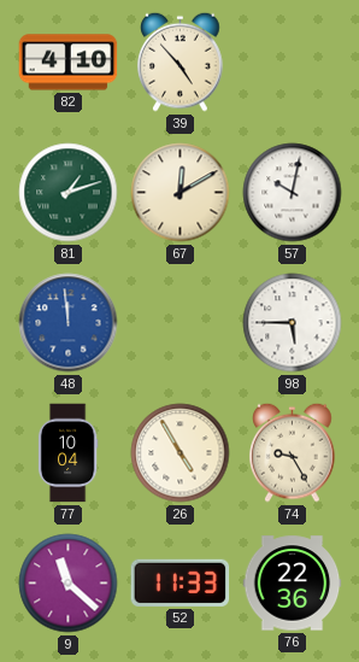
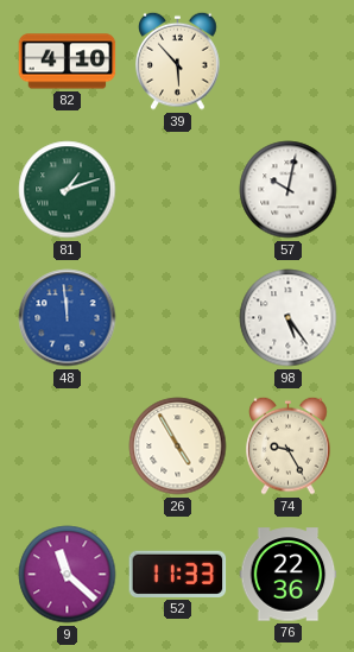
39: 4:53 -> 5:53 (178, 61)
67: 12:10 -> none (181, 193)
98: 5:45 -> 5:24 (289, 318)
77: 10:04 -> none (67, 453)
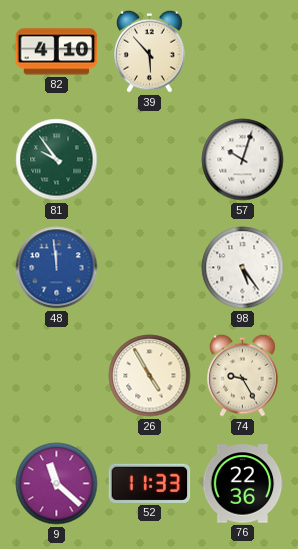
81: 1:12 -> 9:54 (57, 160)
57: 10:02 -> 10:03 (243, 160)
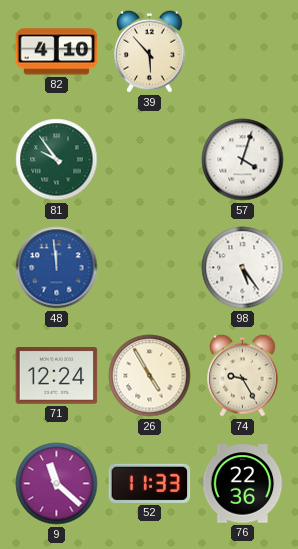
57: 10:03 -> 4:03 (243, 160)
71: none -> 12:24 (57, 376)
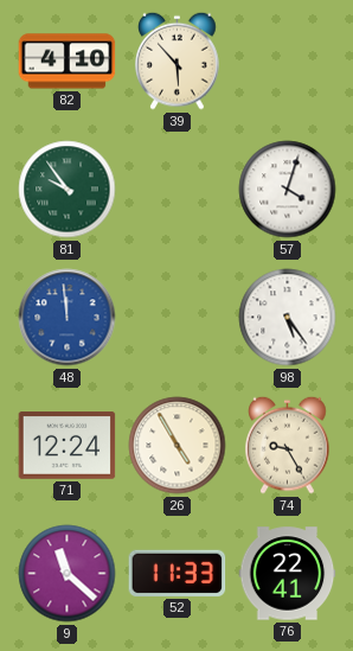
76: 22:36 -> 22:41 (288, 574)
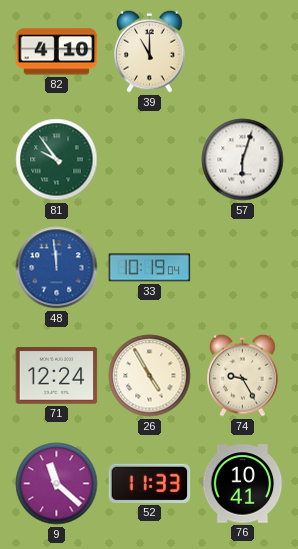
39: 5:53 -> 11:00 (150, 51)
57: 4:03 -> 6:03 (243, 160)
33: none -> 10:19 (150, 268)
98: 5:24 -> none (288, 318)
76: 22:41 -> 10:41 (243, 484)
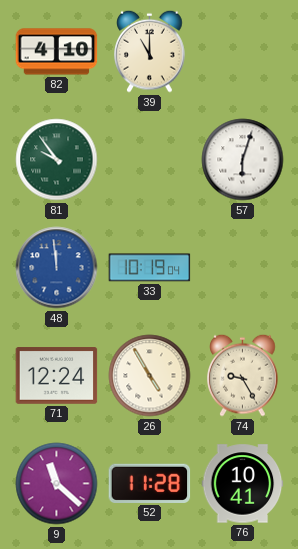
52: 11:33 -> 11:28 (150, 483)
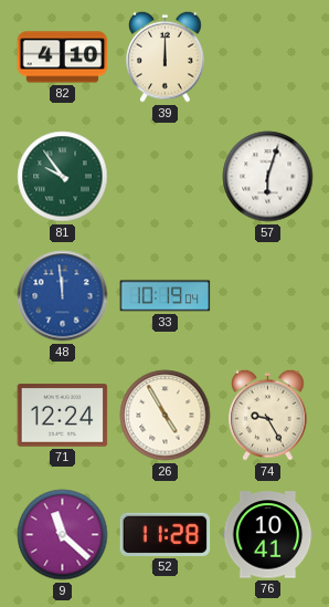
39: 11:00 -> 12:00 (166, 56)
